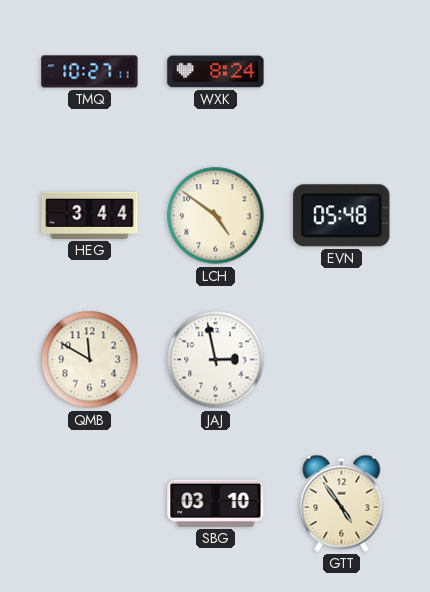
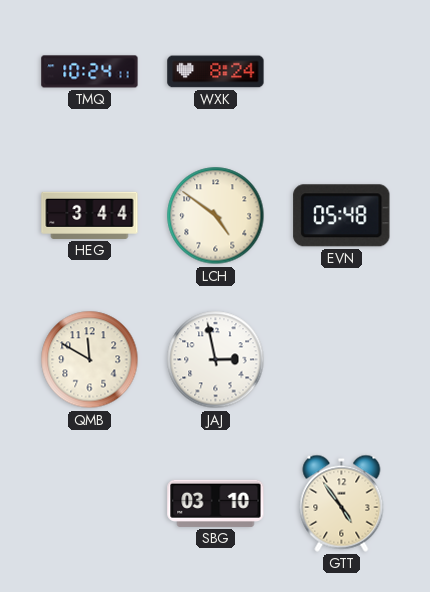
TMQ: 10:27 -> 10:24 (90, 72)
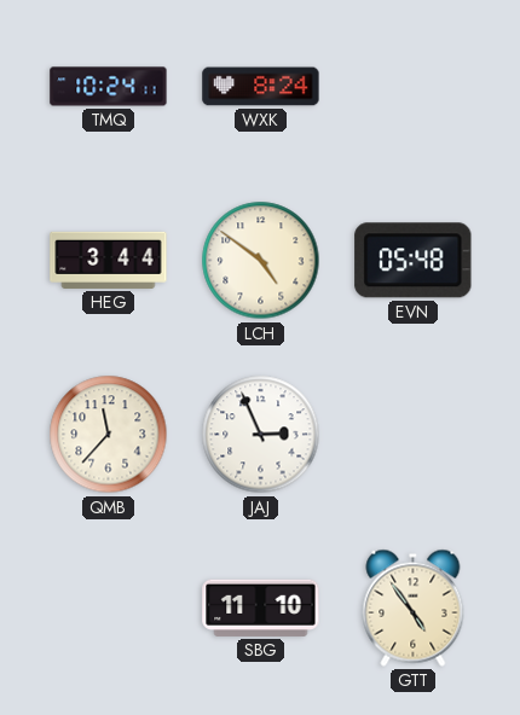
QMB: 11:50 -> 11:37 (109, 435)
JAJ: 2:58 -> 2:56 (261, 435)
SBG: 03:10 -> 11:10 (261, 608)
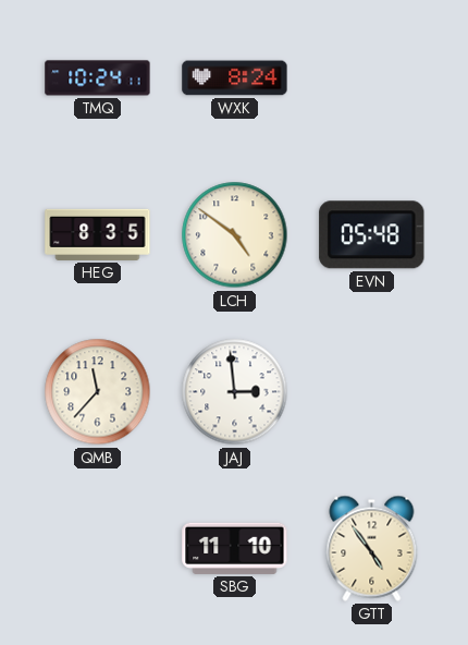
HEG: 3:44 -> 8:35 (98, 234)
JAJ: 2:56 -> 2:59 (235, 392)
